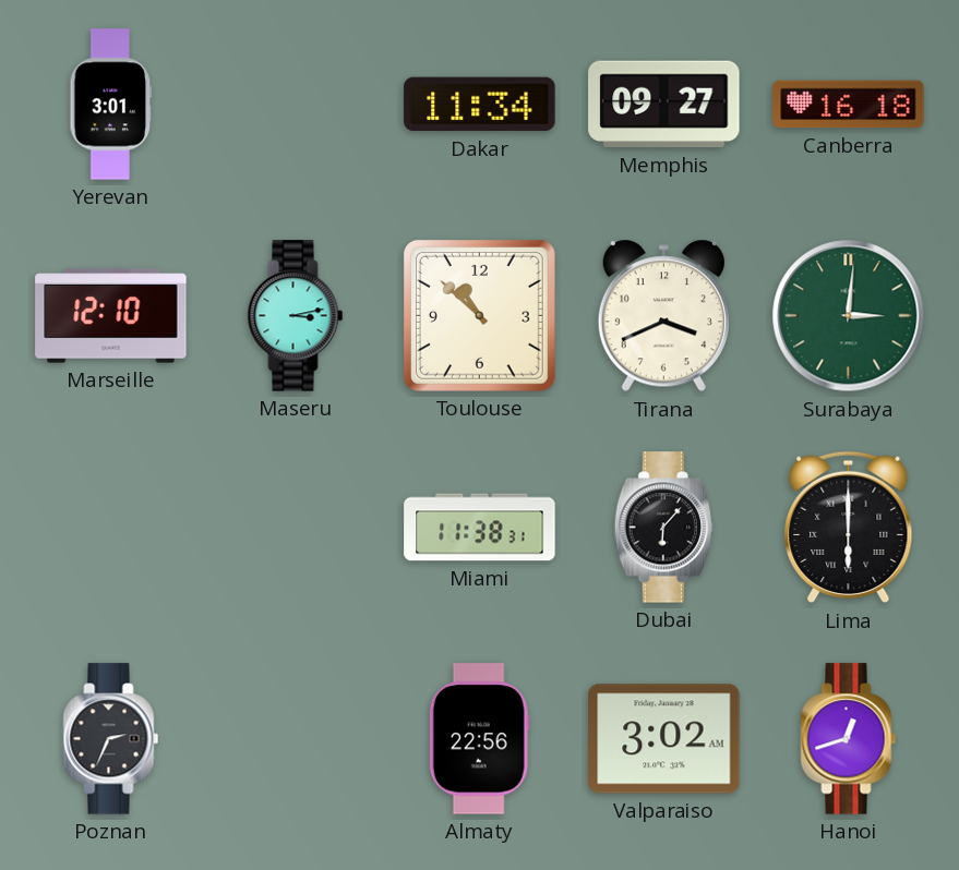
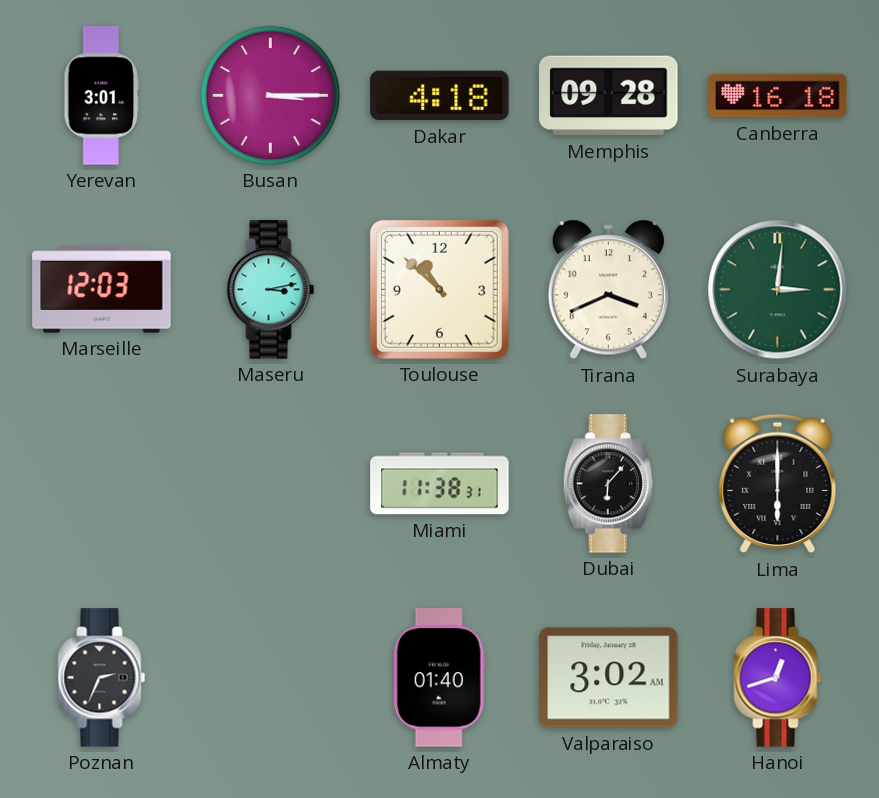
Busan: none -> 3:15 (270, 95)
Dakar: 11:34 -> 4:18 (440, 96)
Memphis: 09:27 -> 09:28 (609, 96)
Marseille: 12:10 -> 12:03 (102, 290)
Almaty: 22:56 -> 01:40 (439, 678)
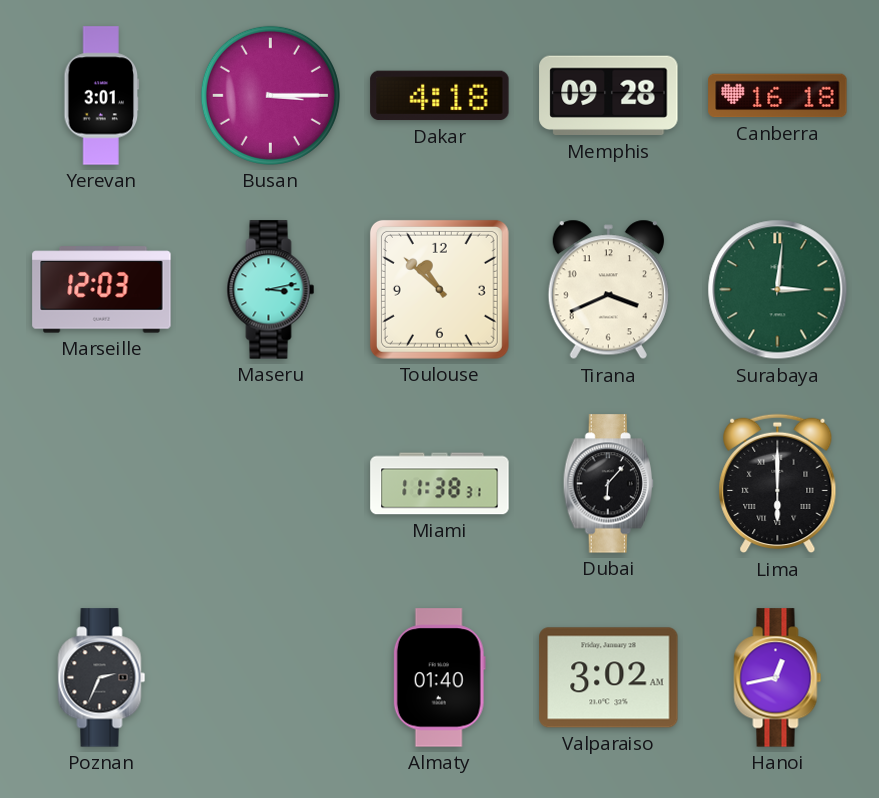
Hanoi: 12:42 -> 12:43 (778, 678)
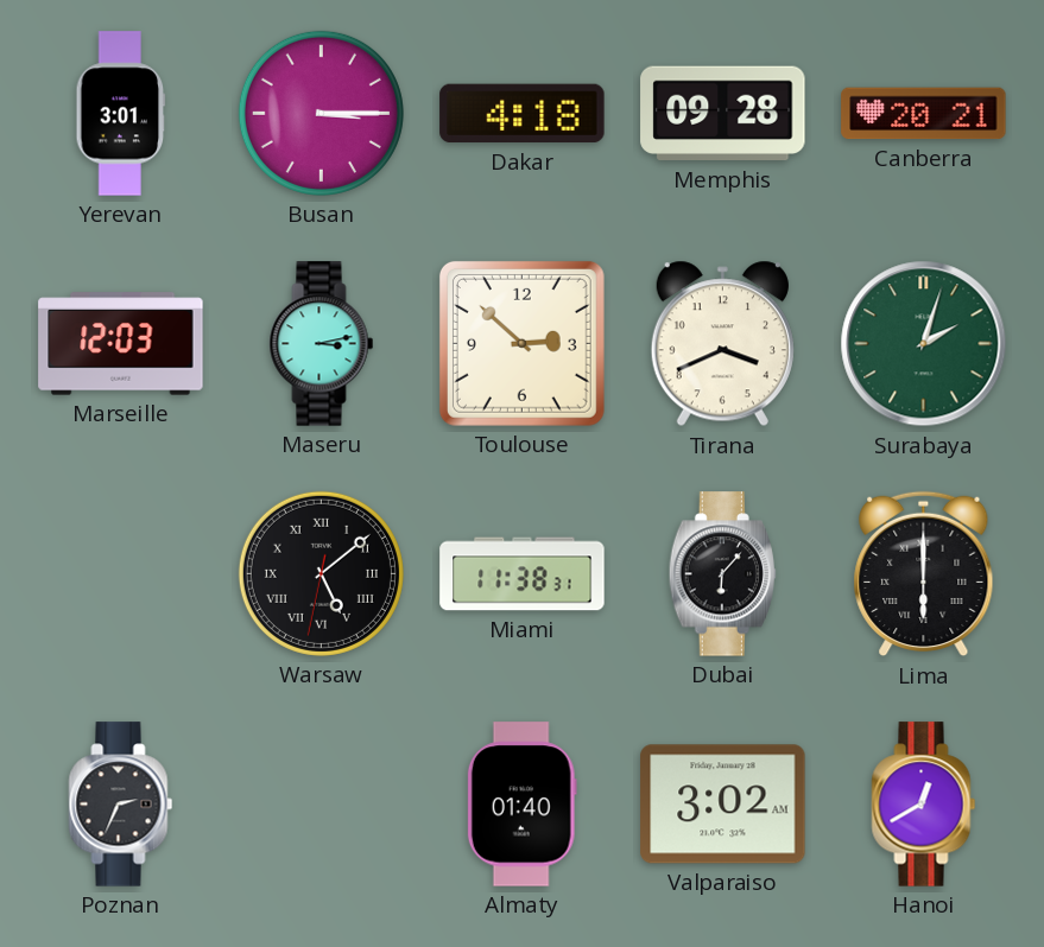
Canberra: 16:18 -> 20:21 (924, 114)
Toulouse: 10:52 -> 2:52 (521, 343)
Surabaya: 3:01 -> 2:03 (924, 344)
Warsaw: none -> 5:08 (321, 573)
Hanoi: 12:43 -> 12:40 (924, 805)
